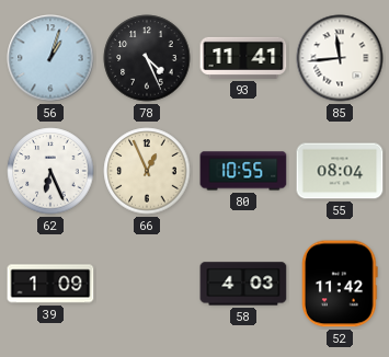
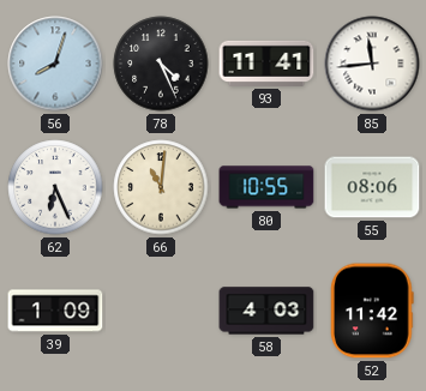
56: 1:03 -> 8:03 (55, 64)
66: 12:56 -> 11:01 (161, 187)
55: 08:04 -> 08:06 (372, 187)
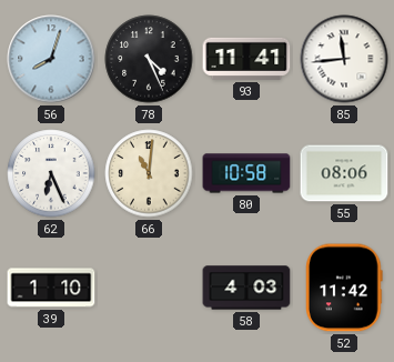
80: 10:55 -> 10:58 (246, 173)
39: 1:09 -> 1:10 (51, 288)
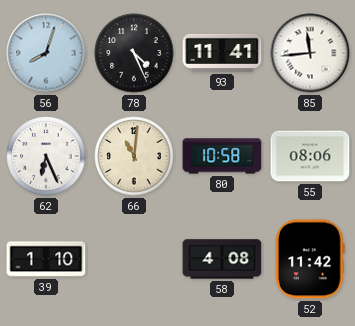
58: 4:03 -> 4:08 (222, 259)
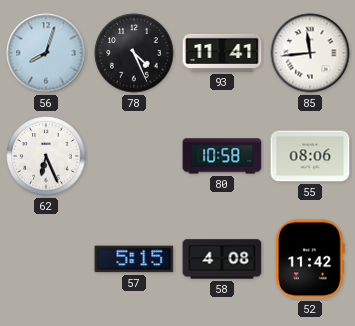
66: 11:01 -> none (134, 156)
39: 1:10 -> none (46, 259)
57: none -> 5:15 (134, 259)
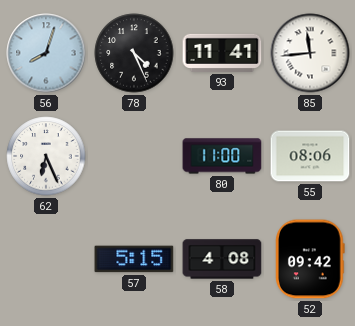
80: 10:58 -> 11:00 (222, 156)
52: 11:42 -> 09:42 (310, 259)
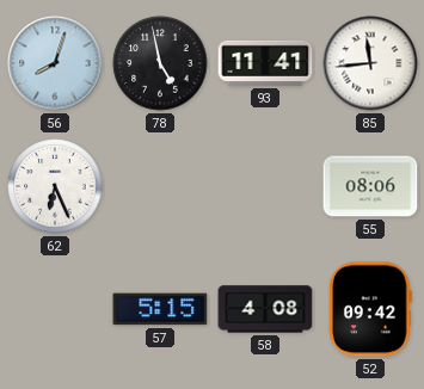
78: 4:26 -> 4:58 (160, 63)
80: 11:00 -> none (222, 156)
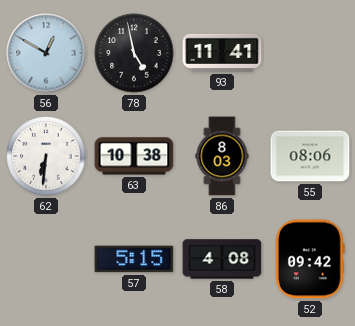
56: 8:03 -> 12:50 (46, 53)
85: 11:44 -> none (370, 63)
62: 6:26 -> 6:31 (46, 156)
63: none -> 10:38 (134, 156)
86: none -> 8:03 (222, 156)
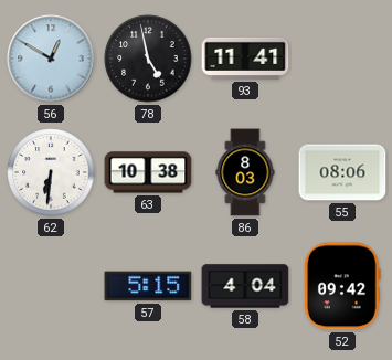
58: 4:08 -> 4:04 (245, 286)
